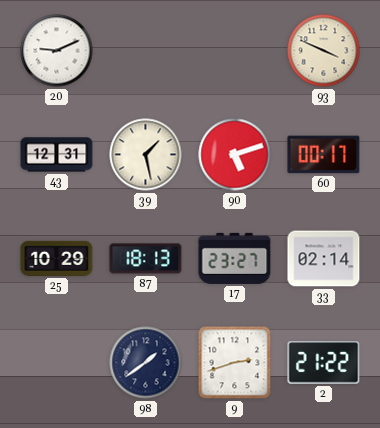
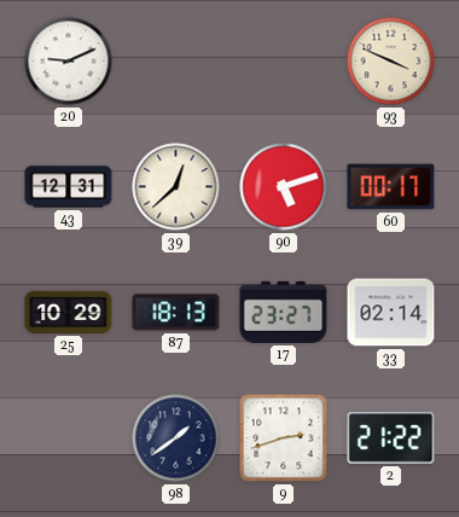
39: 1:28 -> 12:38 (176, 187)
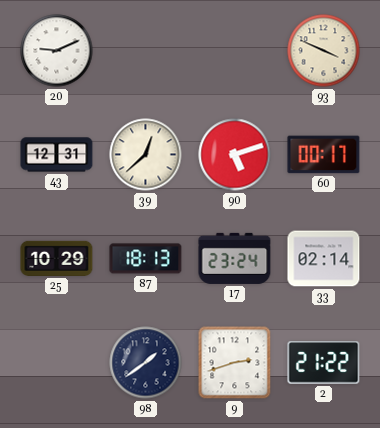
17: 23:27 -> 23:24 (235, 258)
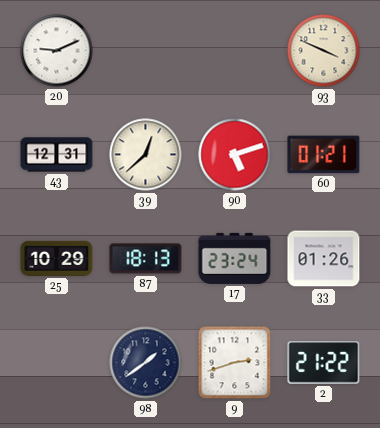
60: 00:17 -> 01:21 (324, 155)
33: 02:14 -> 01:26 (324, 259)
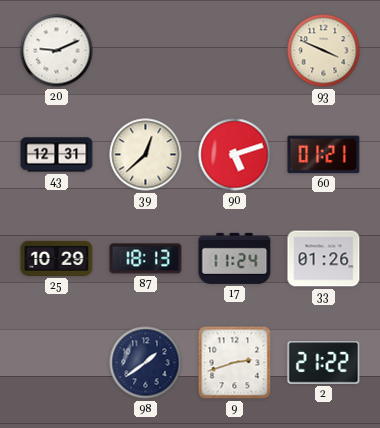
17: 23:24 -> 11:24 (235, 258)
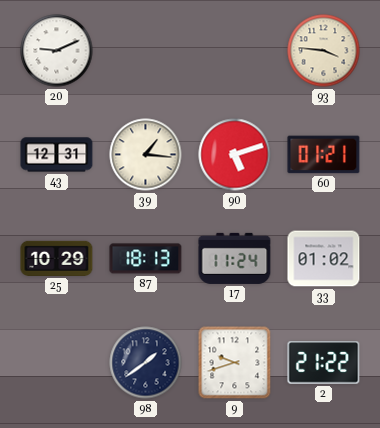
93: 3:49 -> 3:46 (324, 51)
39: 12:38 -> 1:16 (146, 155)
33: 01:26 -> 01:02 (324, 259)
9: 2:42 -> 9:42 (235, 363)
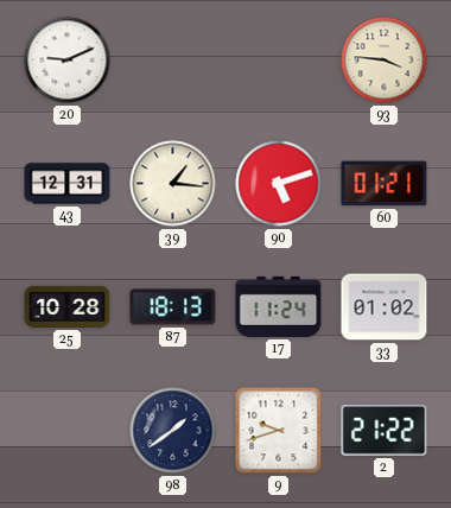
25: 10:29 -> 10:28 (68, 306)
